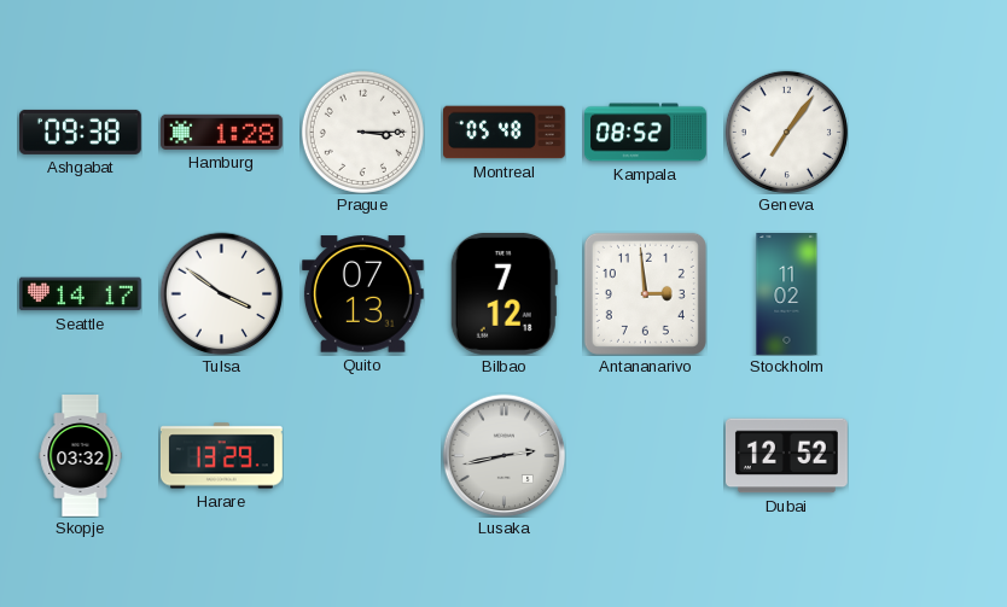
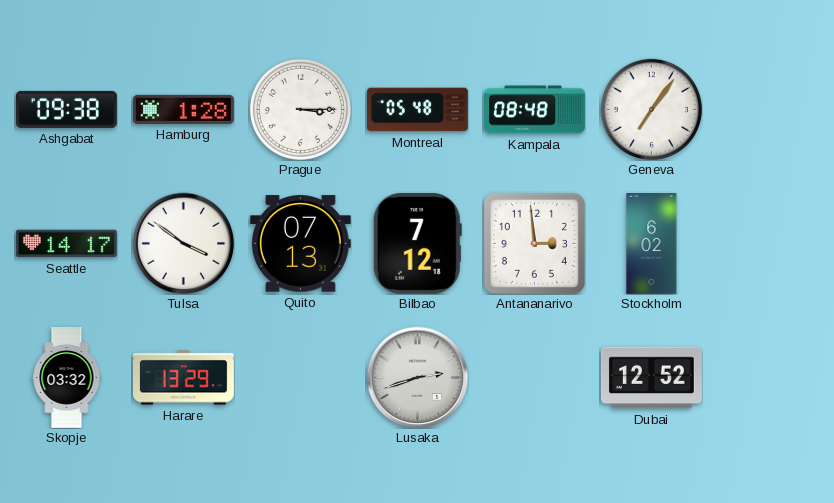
Kampala: 08:52 -> 08:48 (535, 110)
Stockholm: 11:02 -> 6:02 (652, 244)
Lusaka: 2:43 -> 2:42 (417, 377)
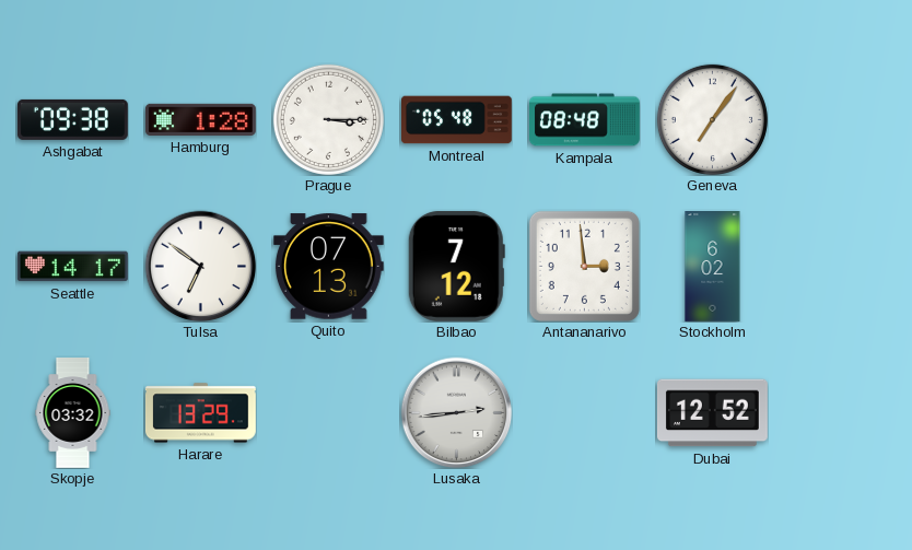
Tulsa: 3:51 -> 6:51 (200, 266)
Lusaka: 2:42 -> 2:44 (456, 412)
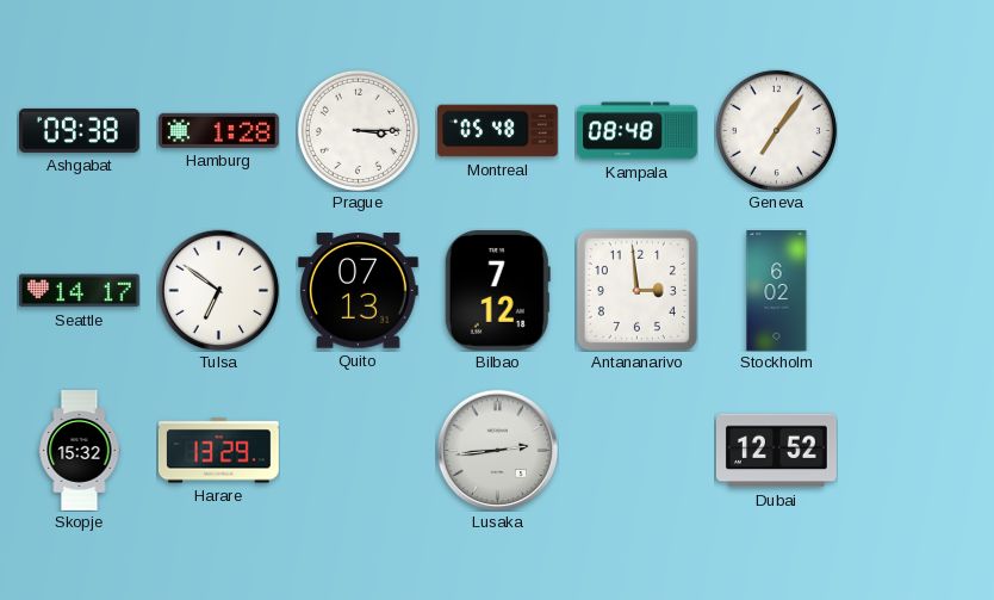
Skopje: 03:32 -> 15:32 (80, 451)
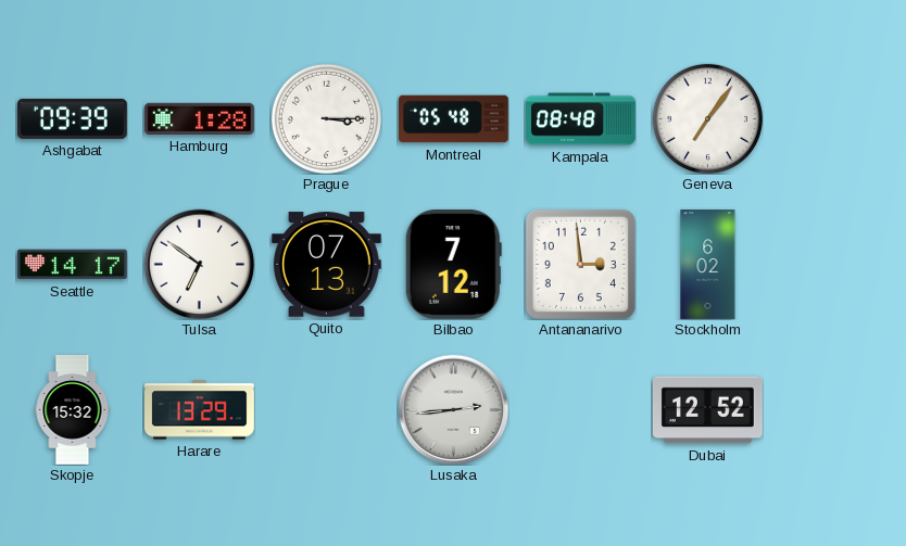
Ashgabat: 09:38 -> 09:39 (72, 118)
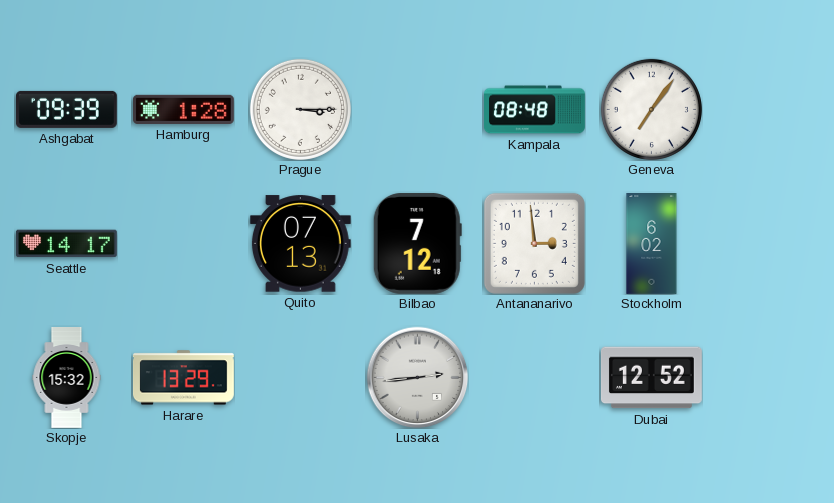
Montreal: 05:48 -> none (454, 119)
Tulsa: 6:51 -> none (199, 264)
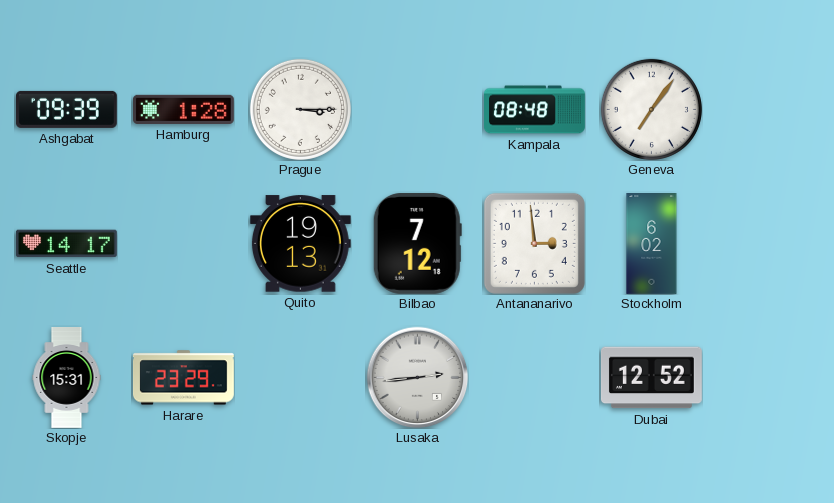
Quito: 07:13 -> 19:13 (300, 244)
Skopje: 15:32 -> 15:31 (67, 378)
Harare: 13:29 -> 23:29 (183, 378)
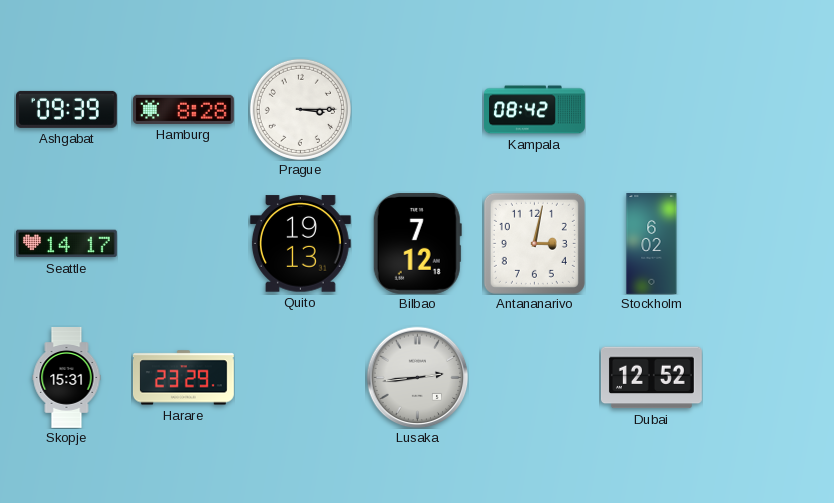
Hamburg: 1:28 -> 8:28 (183, 109)
Kampala: 08:48 -> 08:42 (535, 110)
Geneva: 7:06 -> none (651, 109)
Antananarivo: 2:59 -> 3:02 (534, 243)
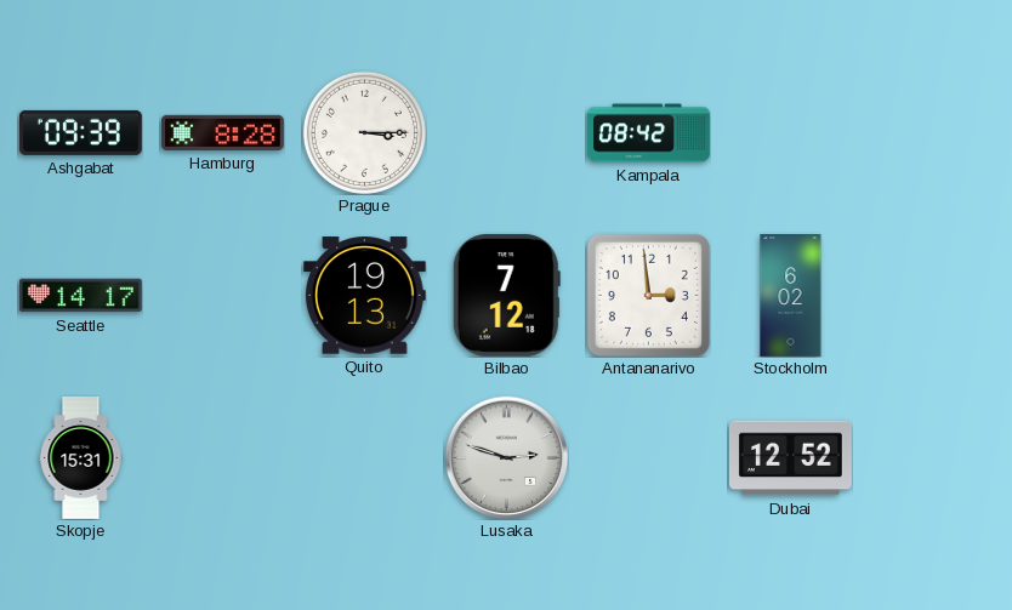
Antananarivo: 3:02 -> 2:59 (648, 295)
Harare: 23:29 -> none (183, 378)
Lusaka: 2:44 -> 2:48 (506, 457)
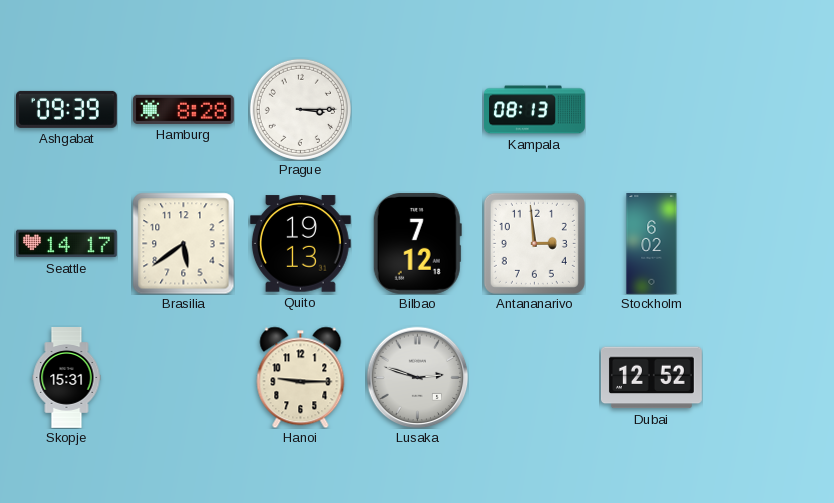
Kampala: 08:42 -> 08:13 (535, 110)
Brasilia: none -> 5:39 (183, 243)
Hanoi: none -> 9:15 (301, 377)
